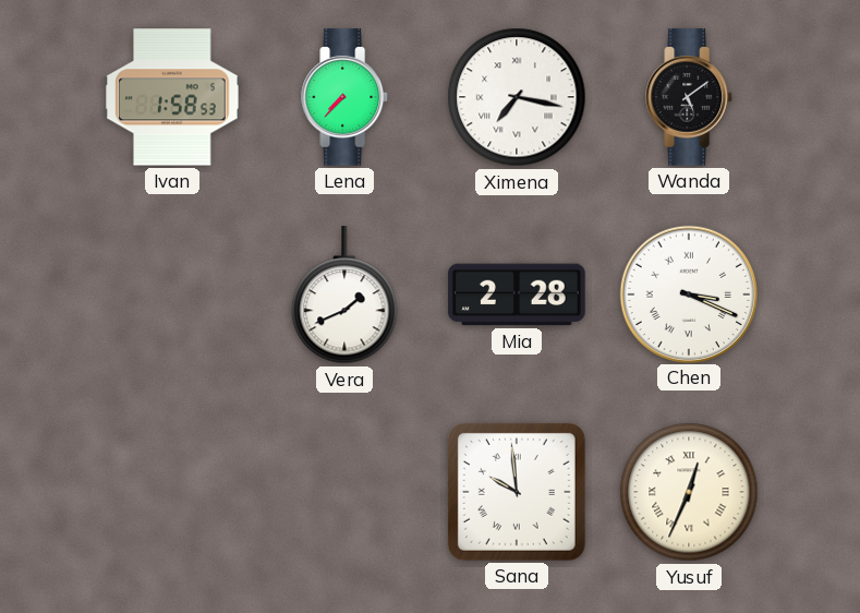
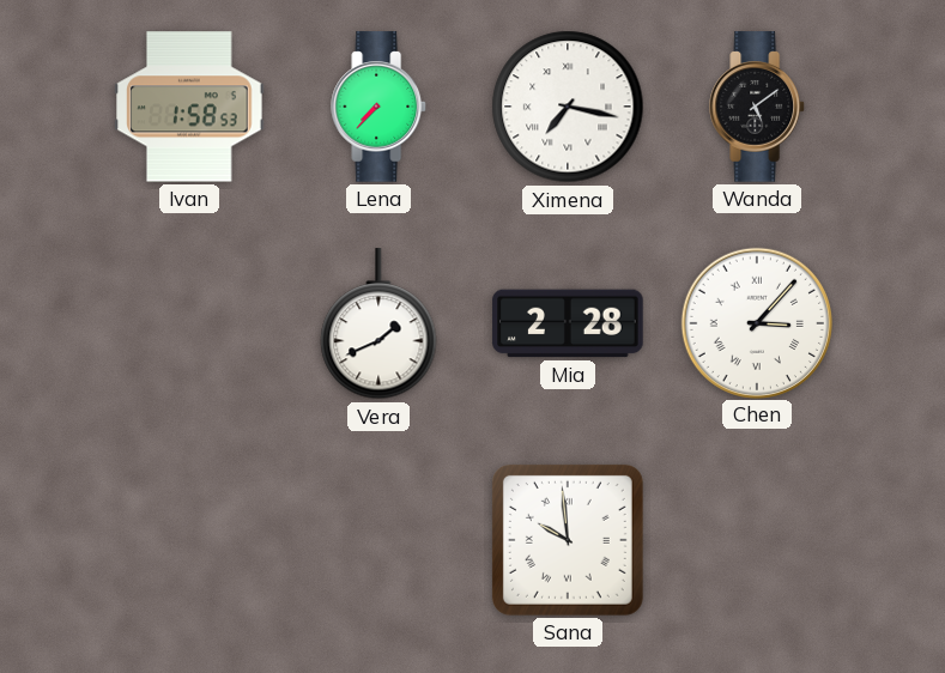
Chen: 3:19 -> 3:07 (756, 322)
Yusuf: 12:34 -> none (689, 492)
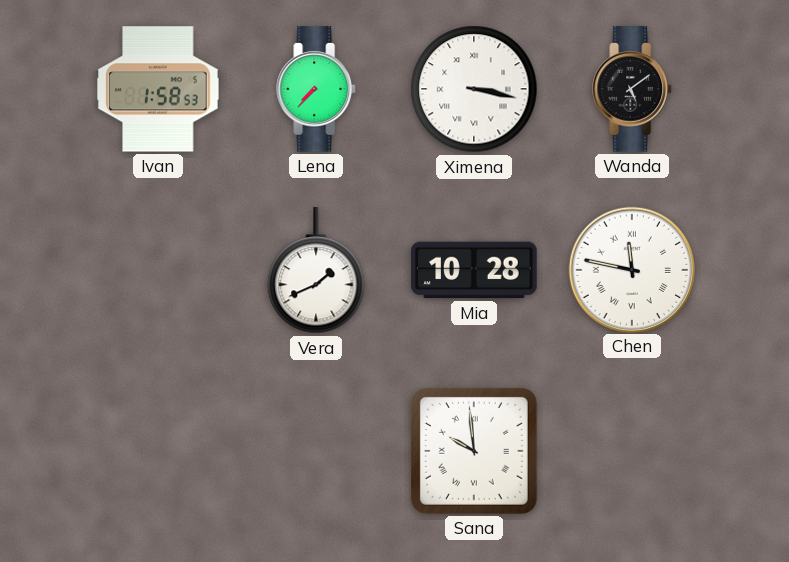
Ximena: 7:17 -> 3:17 (474, 89)
Mia: 2:28 -> 10:28 (474, 270)
Chen: 3:07 -> 11:47 (631, 269)
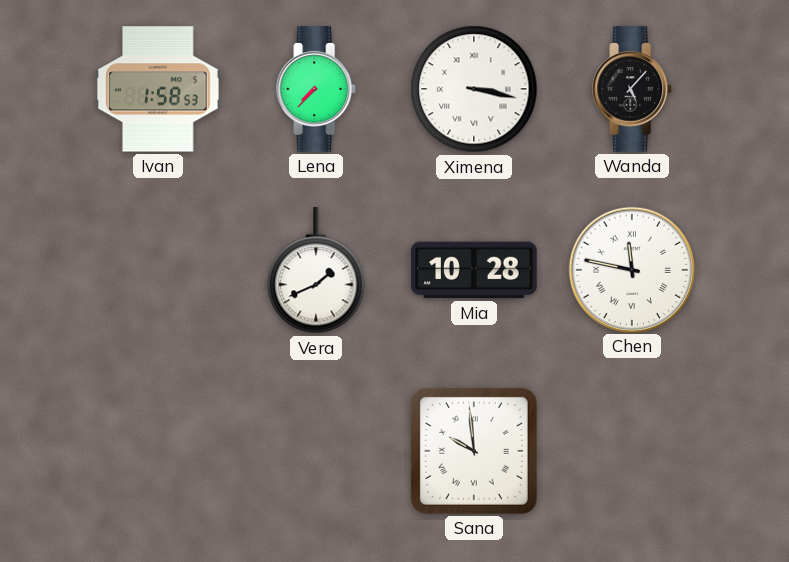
Wanda: 5:09 -> 5:07 (633, 89)
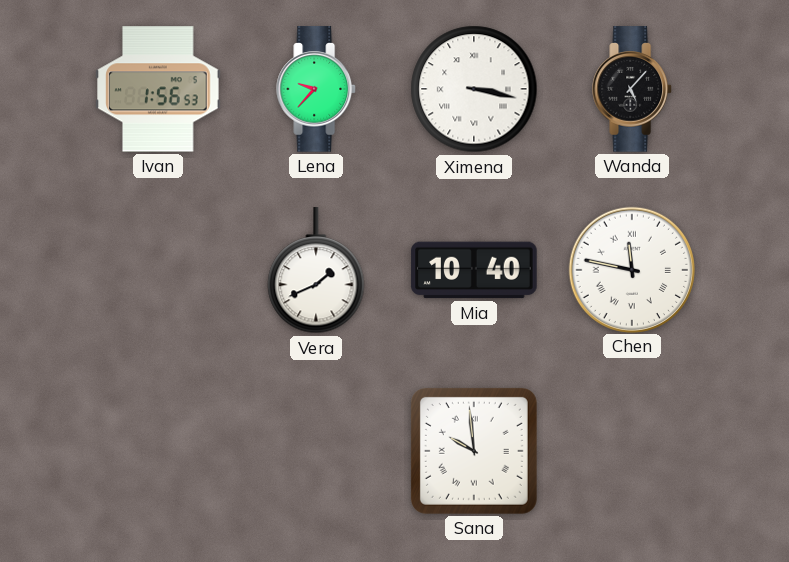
Ivan: 1:58 -> 1:56 (158, 89)
Lena: 7:37 -> 9:37 (317, 89)
Mia: 10:28 -> 10:40 (474, 270)
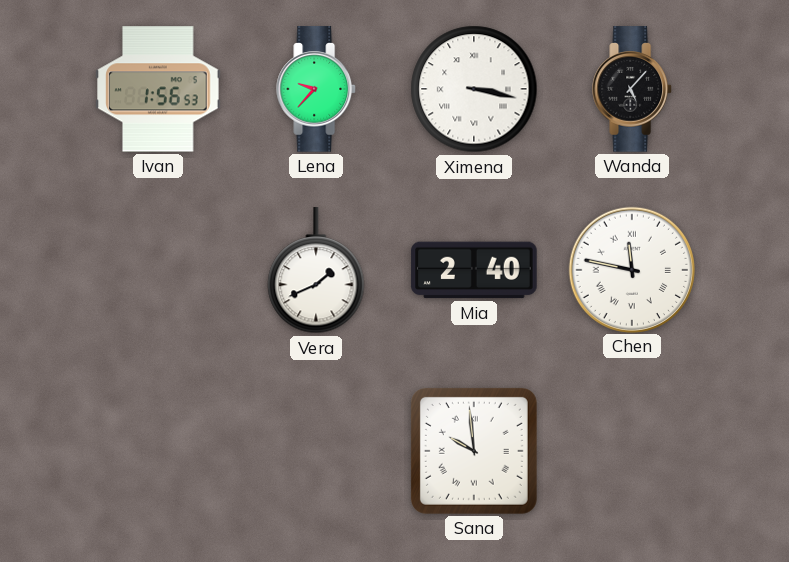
Mia: 10:40 -> 2:40 (474, 270)
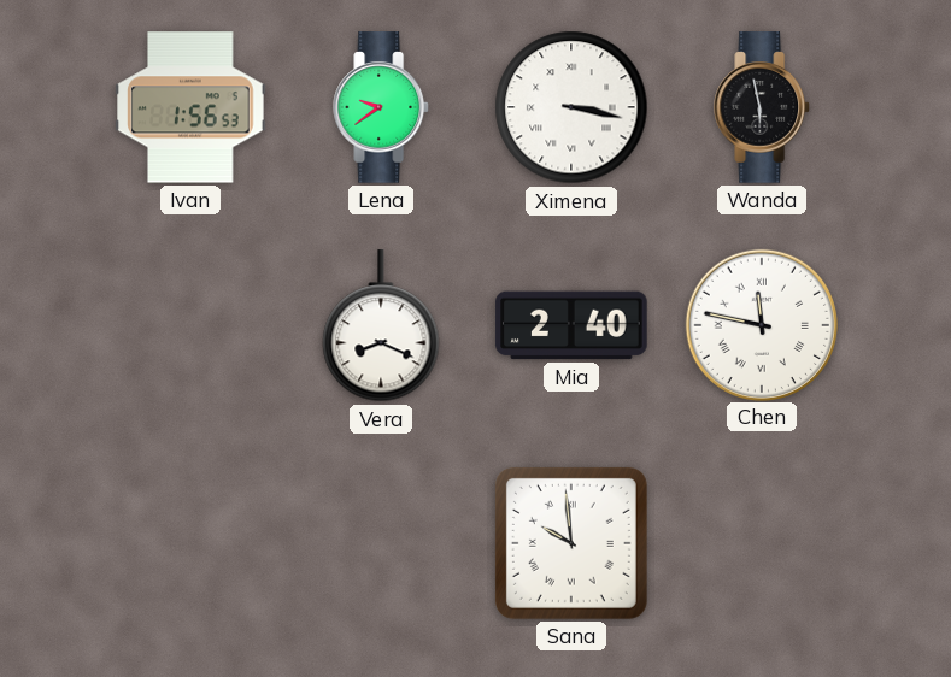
Lena: 9:37 -> 9:39 (382, 107)
Wanda: 5:07 -> 5:58 (763, 107)
Vera: 1:41 -> 8:19 (381, 326)
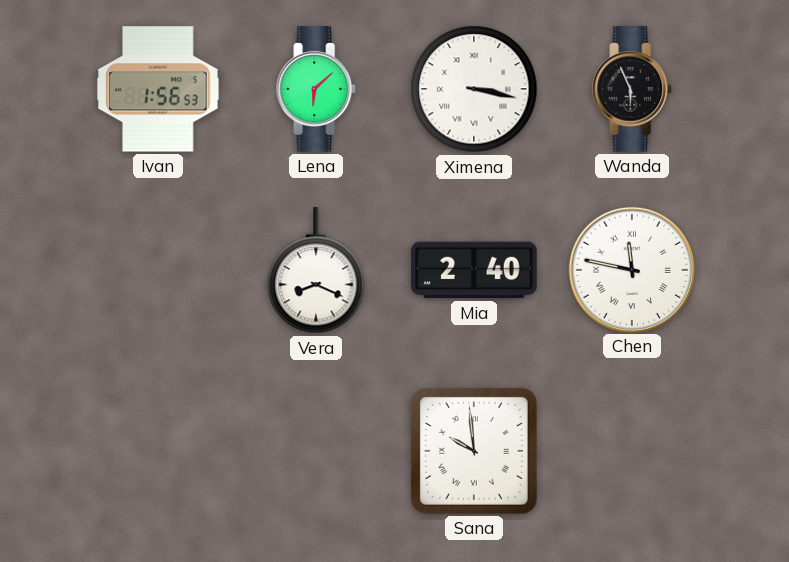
Lena: 9:39 -> 6:08 (317, 89)
Wanda: 5:58 -> 5:56 (633, 89)
